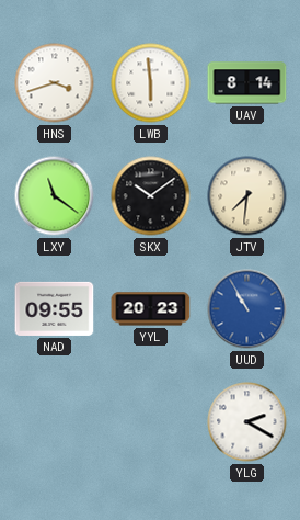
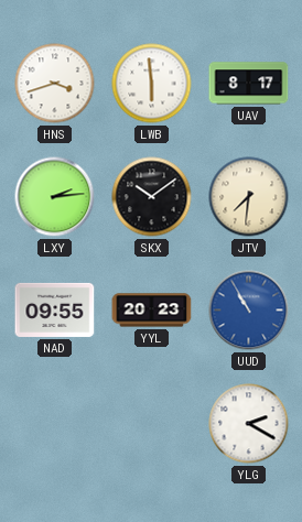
UAV: 8:14 -> 8:17 (249, 84)
LXY: 11:21 -> 2:14 (55, 197)
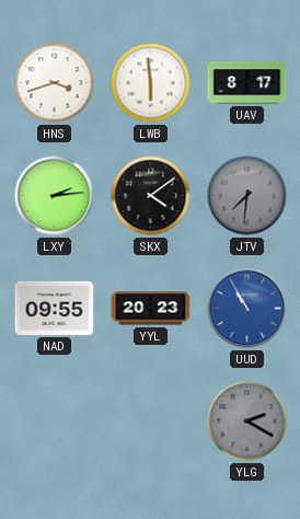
SKX: 10:09 -> 4:09 (151, 196)
JTV dial: cream -> grey (247, 196)
YLG dial: white -> grey (247, 422)
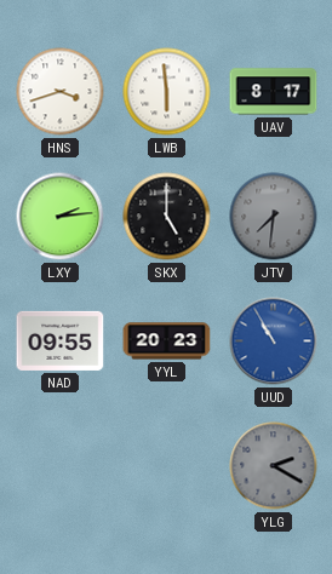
SKX: 4:09 -> 5:00 (167, 217)
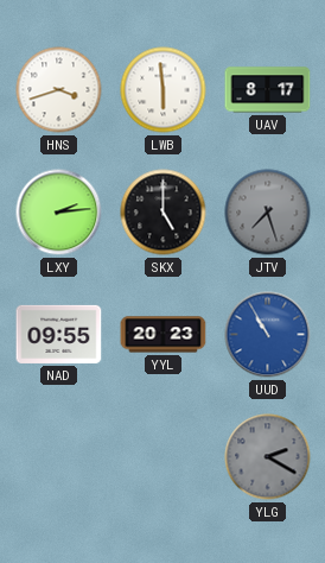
JTV: 7:31 -> 7:27 (268, 213)
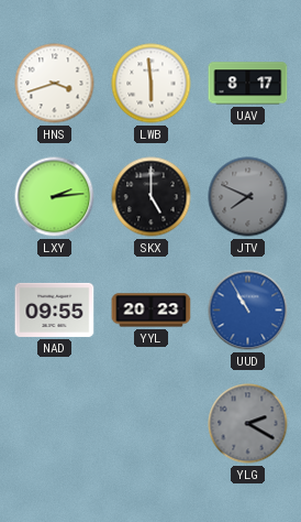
JTV: 7:27 -> 7:49 (248, 197)
